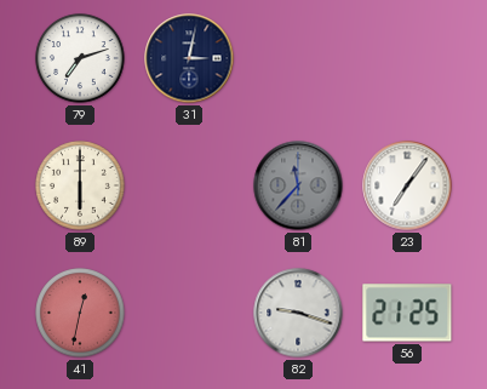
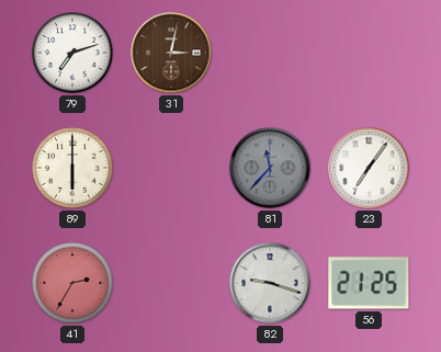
31 dial: navy -> brown (171, 53)
41: 12:32 -> 2:35 (72, 283)
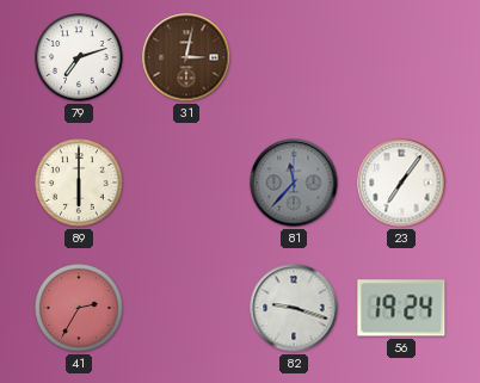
56: 21:25 -> 19:24 (401, 308)
